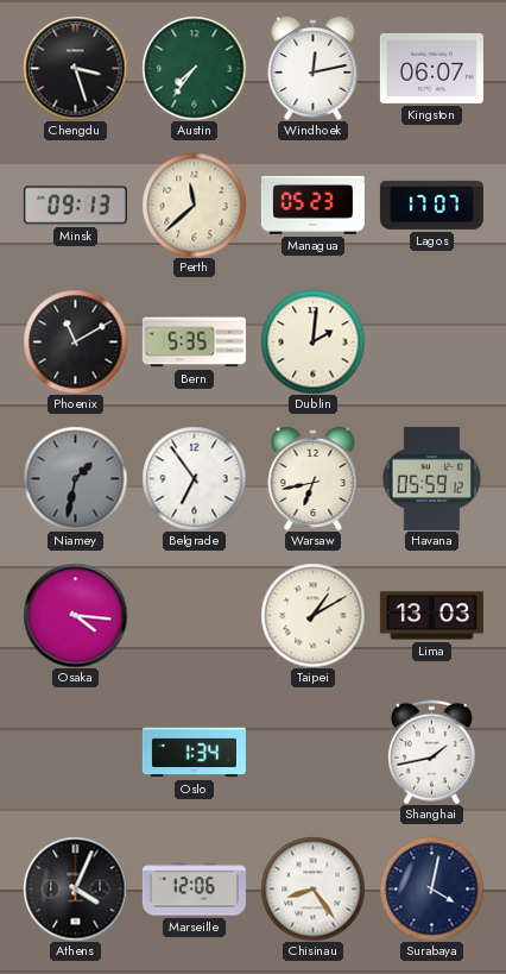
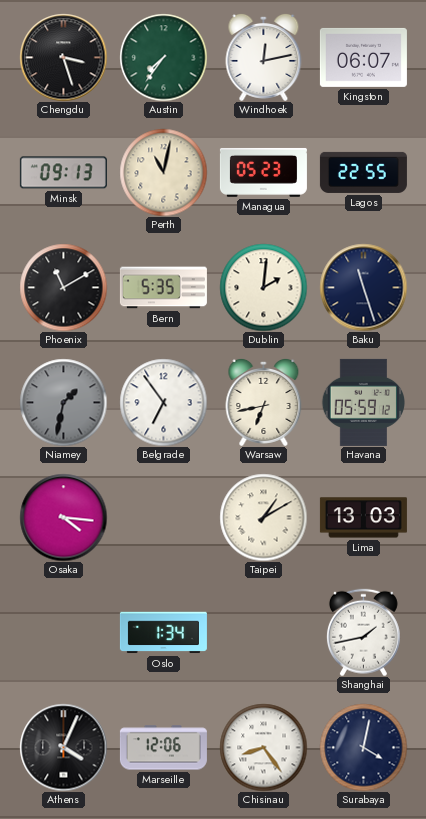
Perth: 11:38 -> 11:02 (163, 172)
Lagos: 17:07 -> 22:55 (363, 172)
Baku: none -> 11:27 (363, 287)
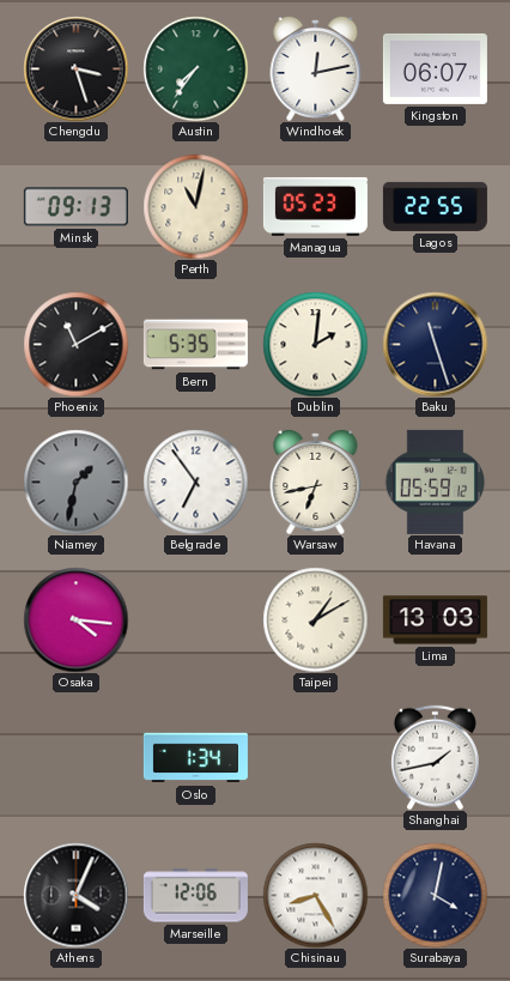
Chisinau: 8:24 -> 8:25 (315, 895)
